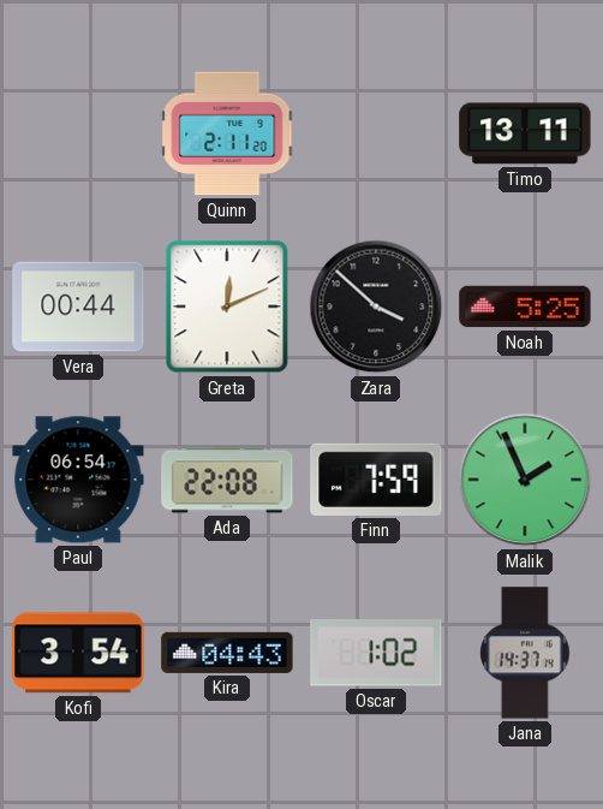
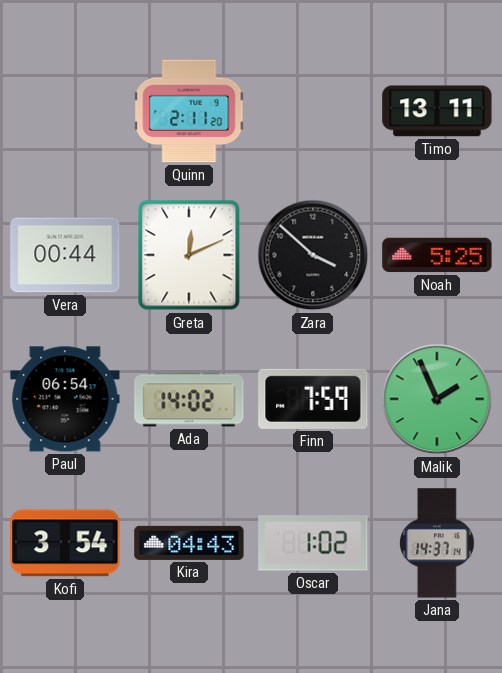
Ada: 22:08 -> 14:02 (189, 399)
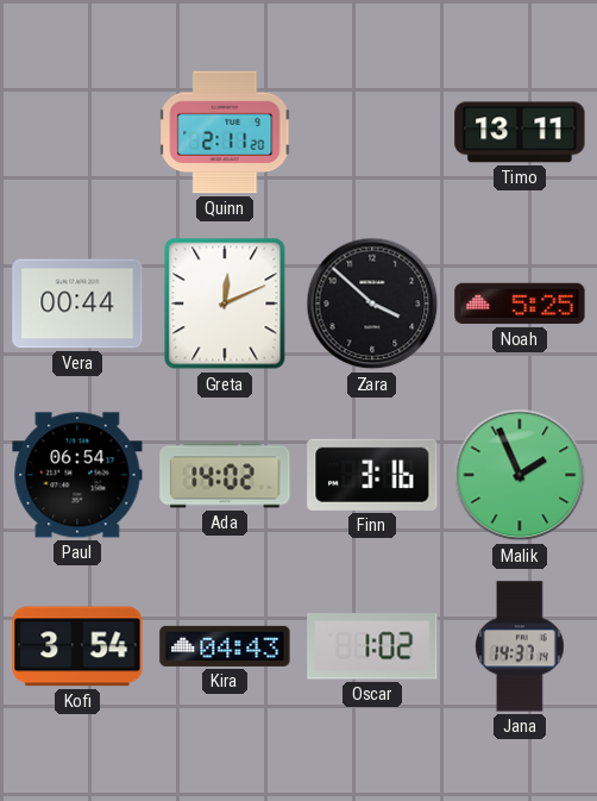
Finn: 7:59 -> 3:16 (372, 475)
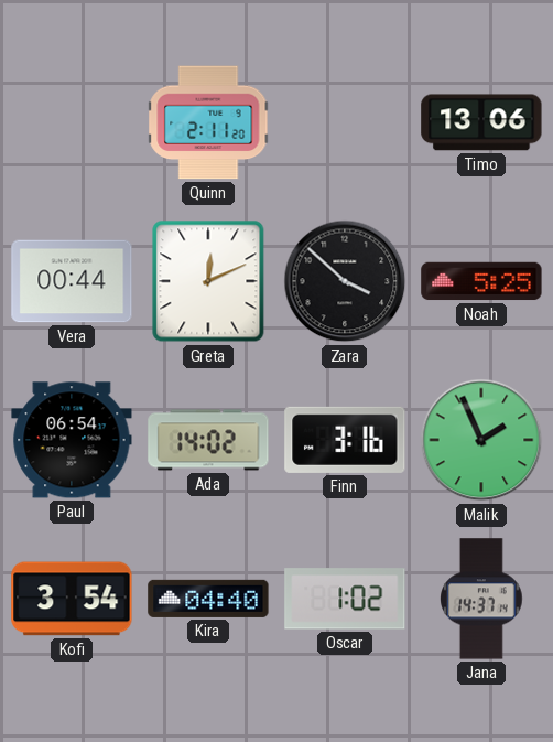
Timo: 13:11 -> 13:06 (481, 122)
Kira: 04:43 -> 04:40 (208, 599)
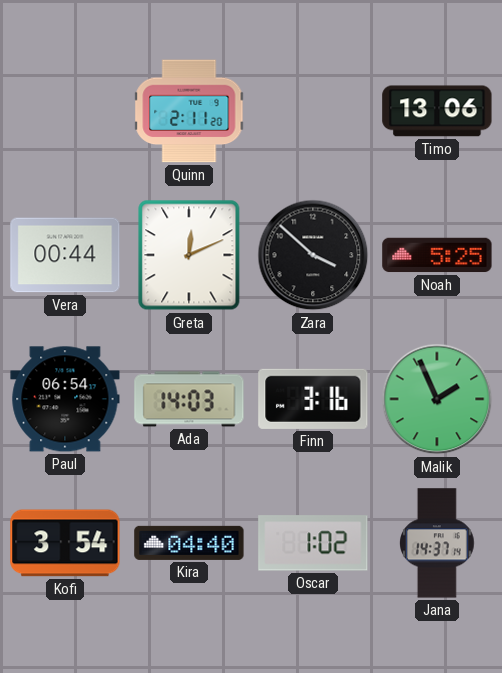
Ada: 14:02 -> 14:03 (189, 399)
